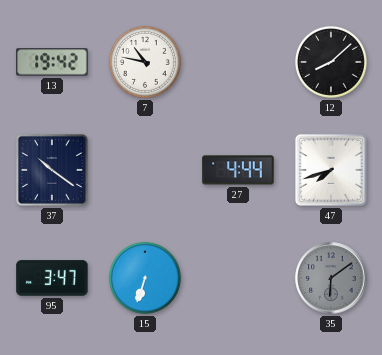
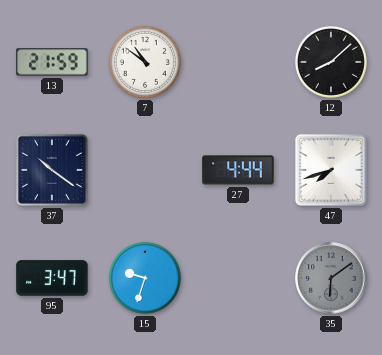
13: 19:42 -> 21:59 (52, 62)
7: 10:47 -> 10:51 (145, 62)
15: 6:33 -> 9:33 (145, 278)
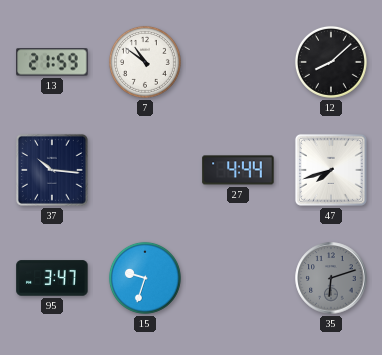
37: 10:21 -> 10:16 (52, 170)
35: 6:09 -> 6:12 (331, 278)
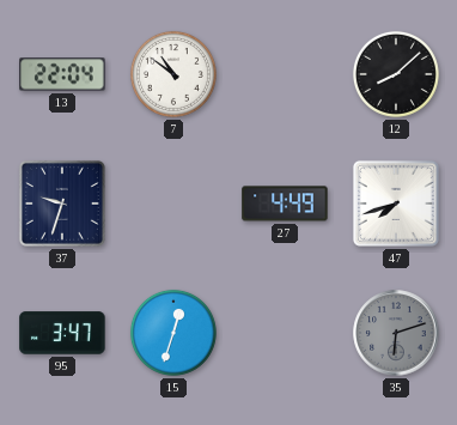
13: 21:59 -> 22:04 (62, 74)
37: 10:16 -> 9:33 (62, 204)
27: 4:44 -> 4:49 (285, 204)
15: 9:33 -> 12:33 (173, 333)
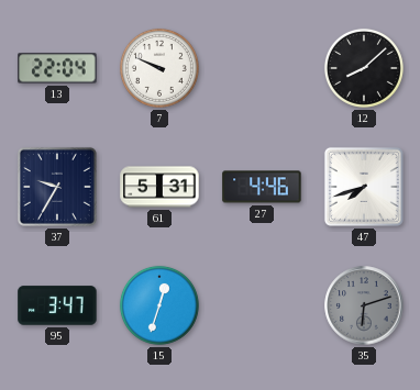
7: 10:51 -> 9:49 (159, 68)
37: 9:33 -> 9:35 (57, 187)
61: none -> 5:31 (159, 187)
27: 4:49 -> 4:46 (262, 187)
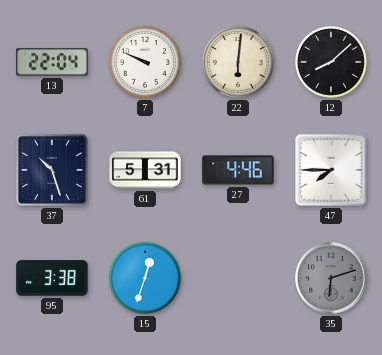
22: none -> 6:01 (238, 62)
37: 9:35 -> 10:27 (52, 170)
47: 7:42 -> 7:45 (331, 170)
95: 3:47 -> 3:38 (52, 278)
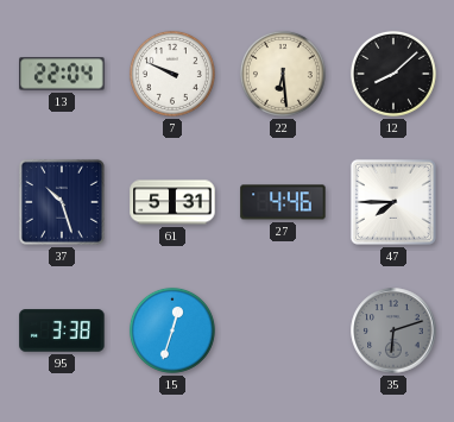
22: 6:01 -> 6:29 (283, 74)
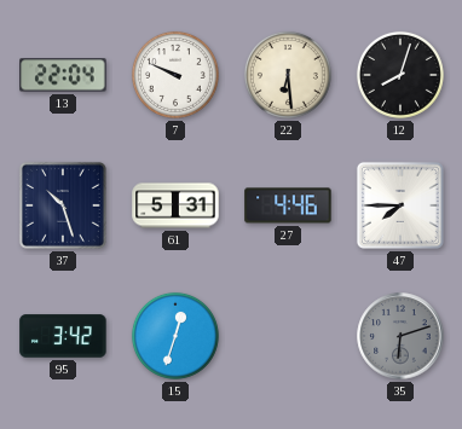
12: 8:08 -> 8:03 (400, 75)
95: 3:38 -> 3:42 (63, 336)
